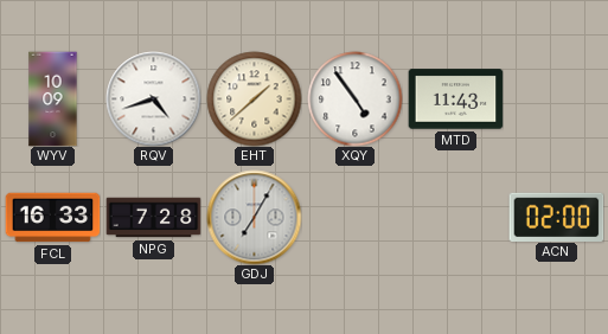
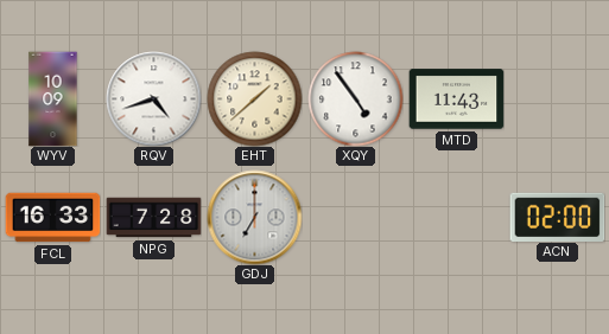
GDJ: 7:05 -> 7:00 (254, 217)
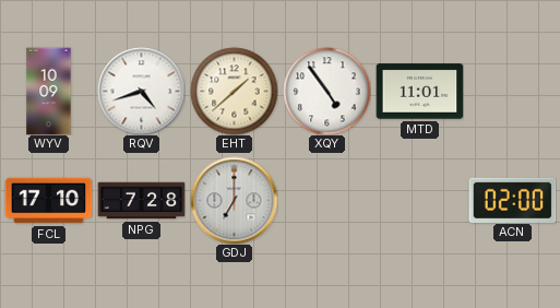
MTD: 11:43 -> 11:01 (419, 92)
FCL: 16:33 -> 17:10 (48, 201)
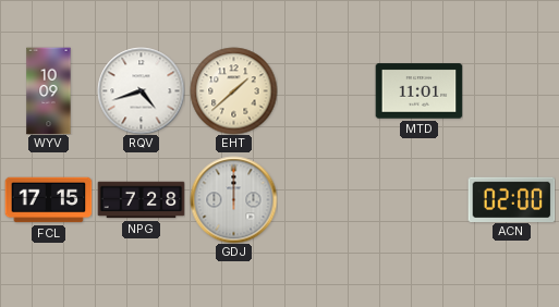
XQY: 4:54 -> none (326, 91)
FCL: 17:10 -> 17:15 (48, 200)
GDJ: 7:00 -> 12:00 (233, 199)
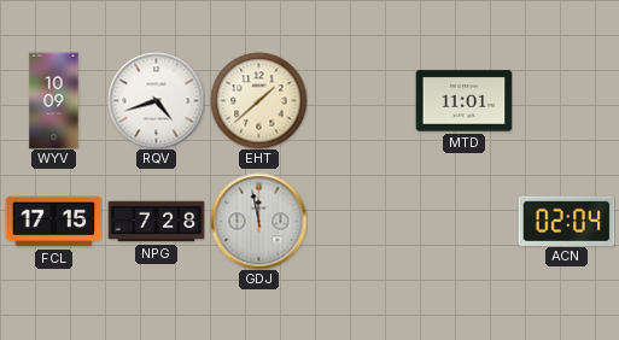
GDJ: 12:00 -> 11:58 (258, 221)
ACN: 02:00 -> 02:04 (566, 221)
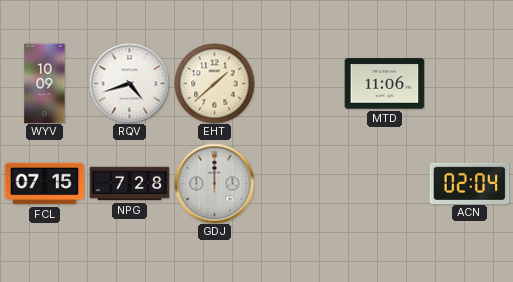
MTD: 11:01 -> 11:06 (384, 84)
FCL: 17:15 -> 07:15 (44, 184)
GDJ: 11:58 -> 12:00 (214, 183)
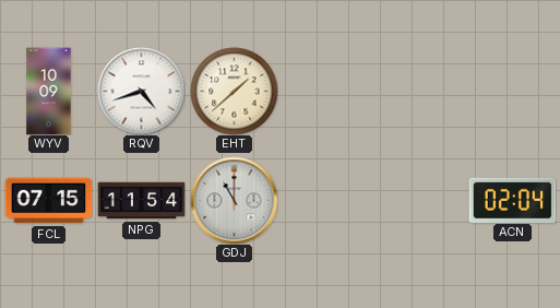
MTD: 11:06 -> none (384, 84)
NPG: 7:28 -> 11:54 (141, 201)
GDJ: 12:00 -> 11:00 (234, 200)
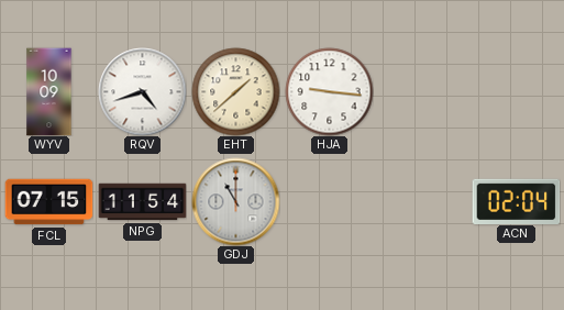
HJA: none -> 9:16 (329, 91)
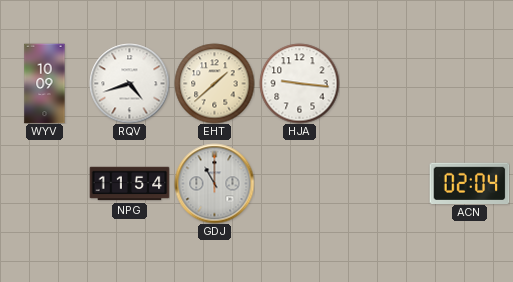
FCL: 07:15 -> none (48, 202)
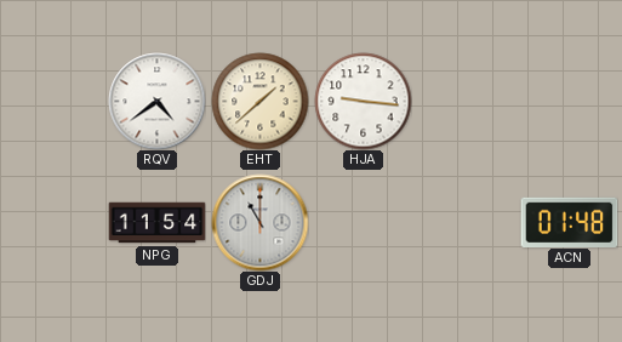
WYV: 10:09 -> none (45, 83)
RQV: 4:42 -> 4:39 (156, 101)
ACN: 02:04 -> 01:48 (569, 222)
